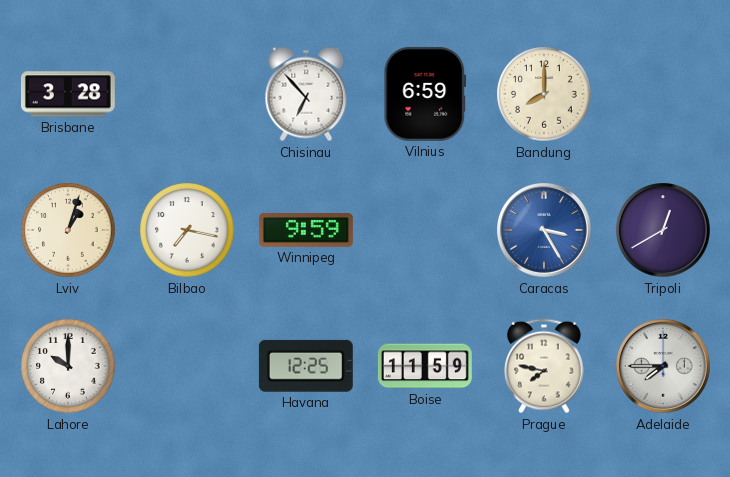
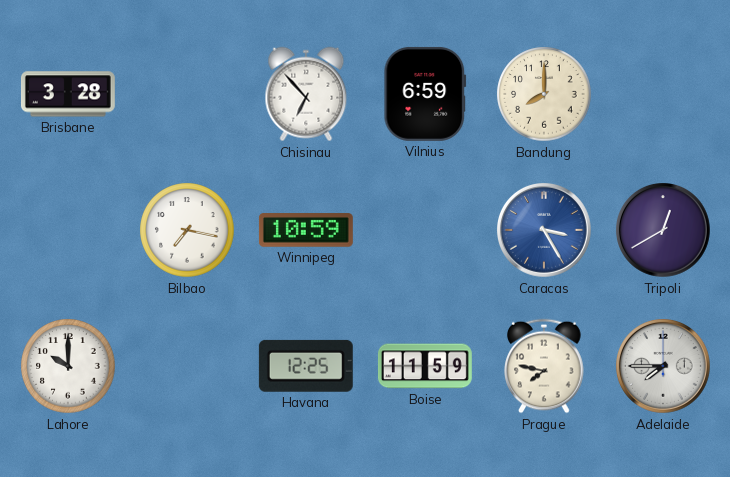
Lviv: 1:03 -> none (68, 230)
Winnipeg: 9:59 -> 10:59 (306, 230)
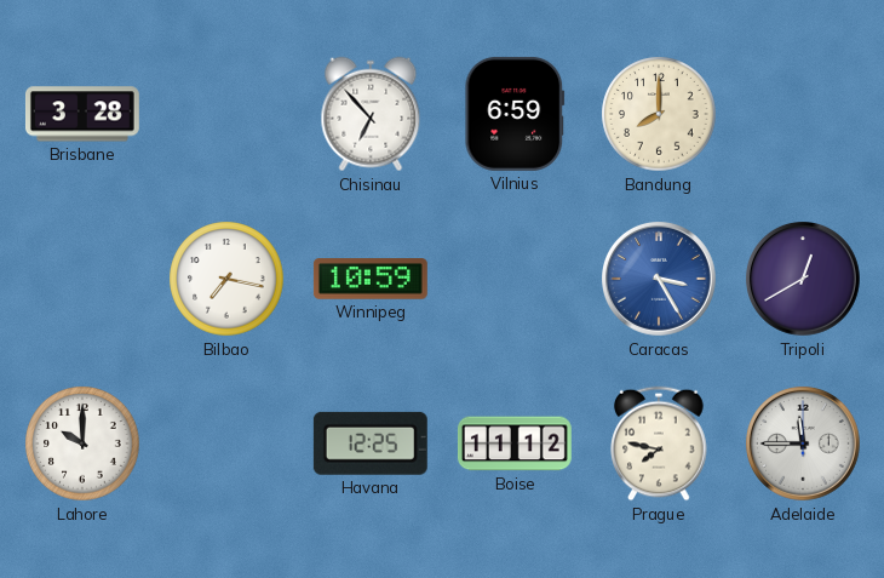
Boise: 11:59 -> 11:12 (515, 443)
Adelaide: 7:45 -> 11:45 (804, 445)
